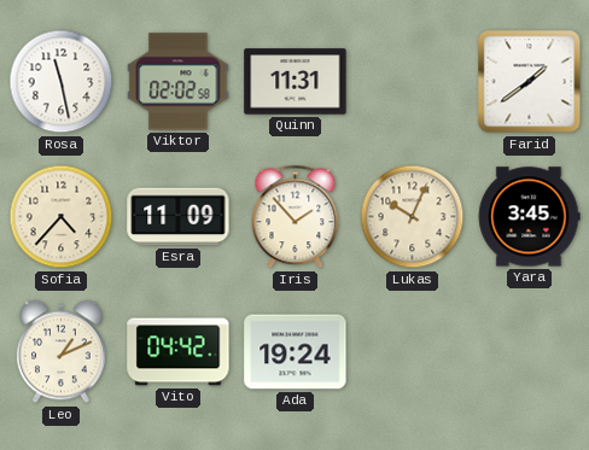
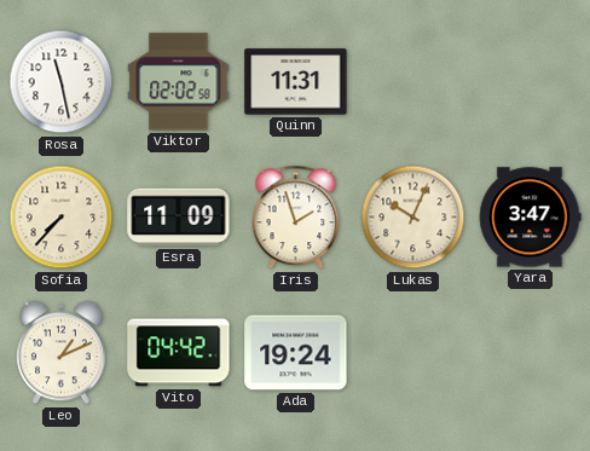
Farid: 1:39 -> none (530, 82)
Sofia: 4:37 -> 7:37 (62, 218)
Iris: 1:53 -> 1:57 (296, 218)
Yara: 3:45 -> 3:47 (530, 218)
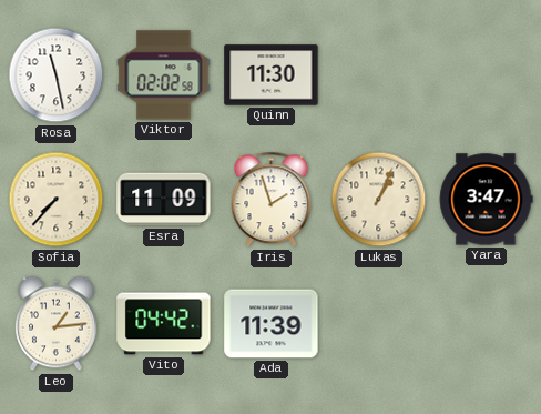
Quinn: 11:31 -> 11:30 (272, 75)
Lukas: 10:04 -> 1:04 (379, 200)
Leo: 1:11 -> 1:14 (57, 324)
Ada: 19:24 -> 11:39 (272, 324)
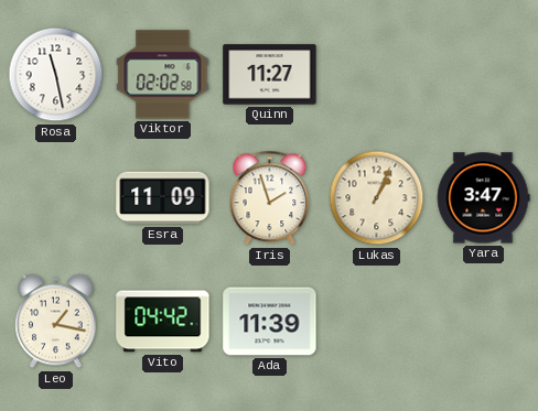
Quinn: 11:30 -> 11:27 (270, 75)
Sofia: 7:37 -> none (57, 200)
Leo: 1:14 -> 1:17 (56, 322)
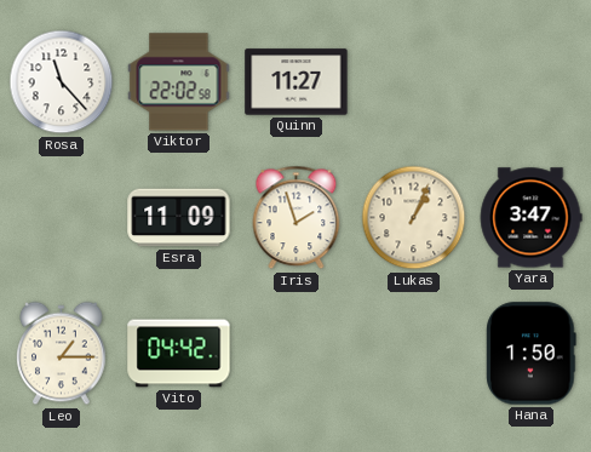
Rosa: 11:28 -> 11:23 (62, 82)
Viktor: 02:02 -> 22:02 (179, 82)
Leo: 1:17 -> 1:15 (62, 354)
Ada: 11:39 -> none (270, 322)
Hana: none -> 1:50 (532, 354)
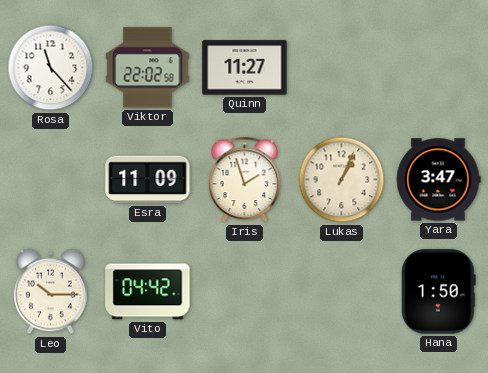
Leo: 1:15 -> 10:15 (51, 292)
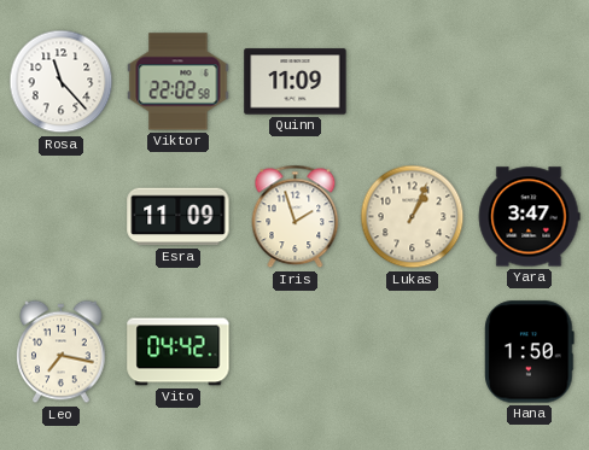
Quinn: 11:27 -> 11:09 (296, 82)
Leo: 10:15 -> 7:17 (62, 352)
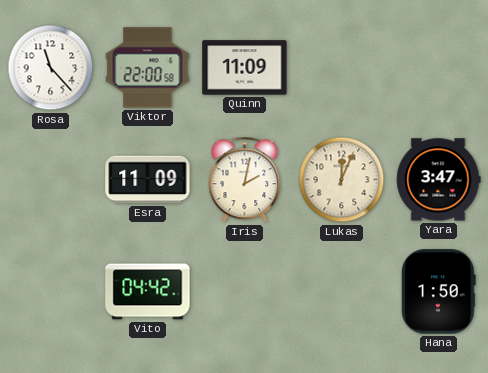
Viktor: 22:02 -> 22:00 (148, 68)
Iris: 1:57 -> 2:02 (245, 180)
Lukas: 1:04 -> 12:04 (342, 180)
Leo: 7:17 -> none (62, 352)
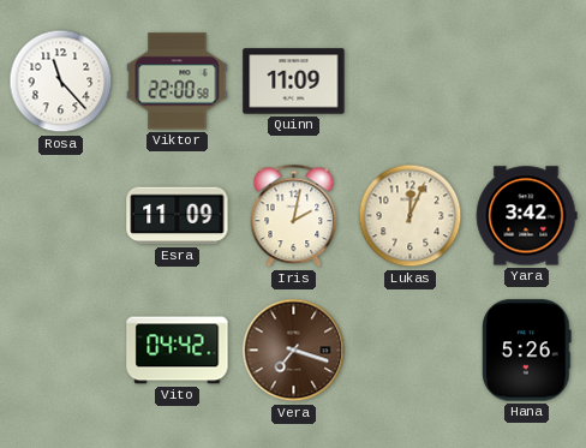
Yara: 3:47 -> 3:42 (526, 216)
Vera: none -> 7:18 (294, 351)
Hana: 1:50 -> 5:26 (527, 351)
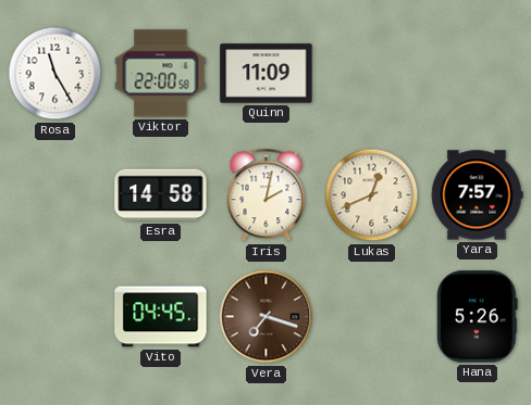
Rosa: 11:23 -> 11:25 (55, 74)
Esra: 11:09 -> 14:58 (161, 195)
Lukas: 12:04 -> 12:41 (372, 195)
Yara: 3:42 -> 7:57 (477, 195)
Vito: 04:42 -> 04:45 (161, 317)
